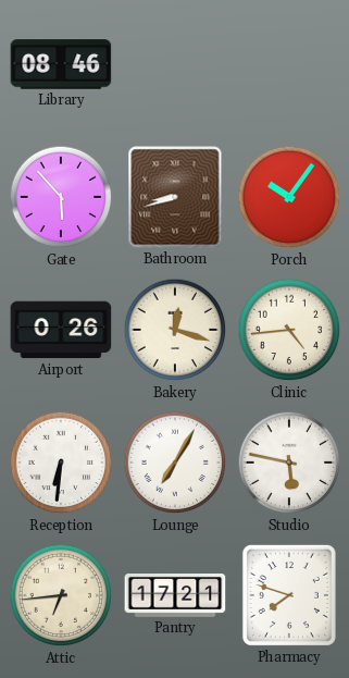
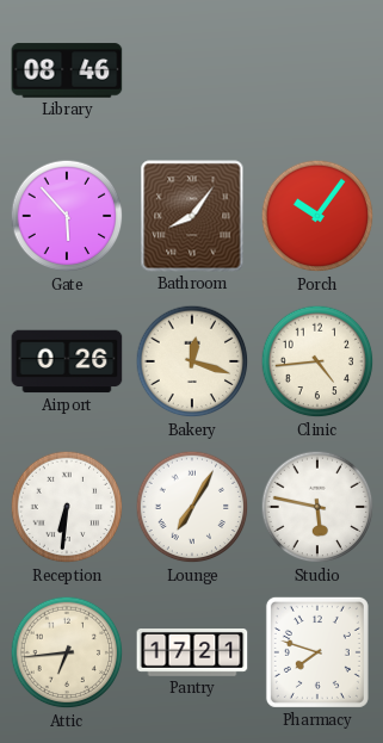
Bathroom: 8:42 -> 8:06 (192, 216)
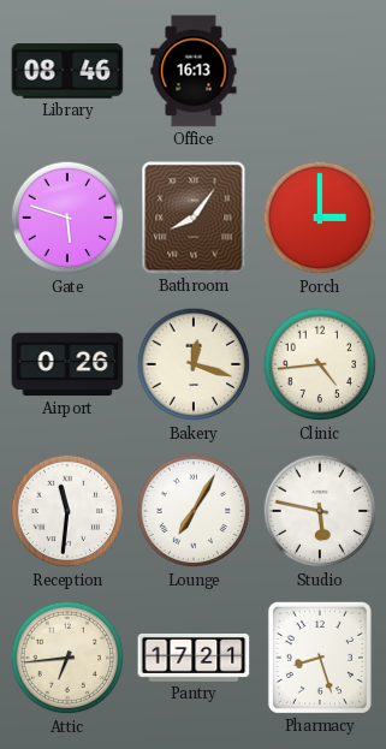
Office: none -> 16:13 (194, 71)
Gate: 5:53 -> 5:48 (67, 218)
Porch: 10:06 -> 3:00 (320, 218)
Reception: 6:31 -> 11:31 (67, 511)
Pharmacy: 7:48 -> 8:27 (320, 658)
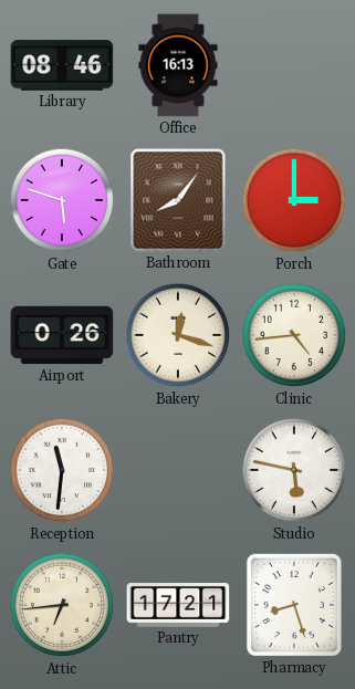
Lounge: 7:05 -> none (194, 511)
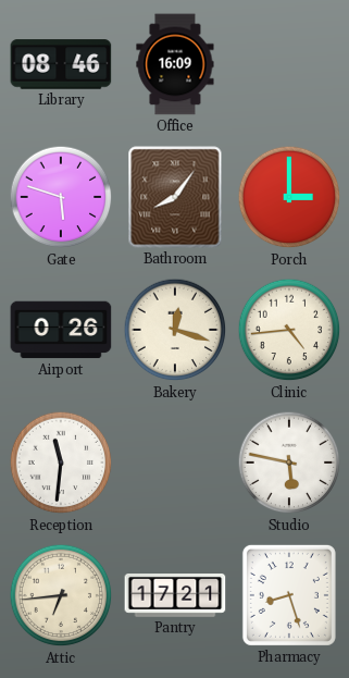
Office: 16:13 -> 16:09 (175, 64)
